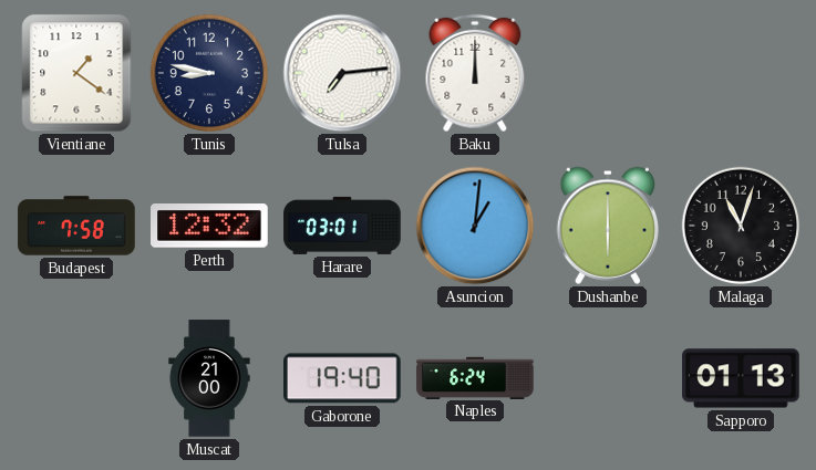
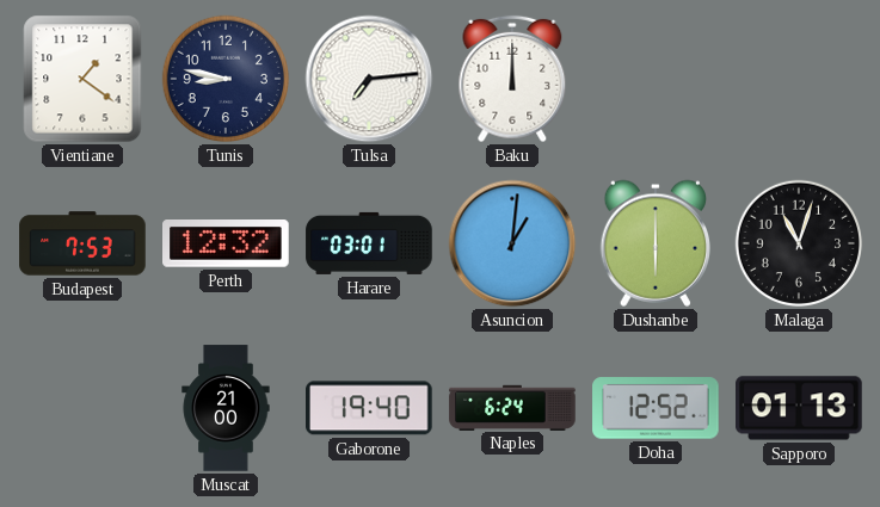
Budapest: 7:58 -> 7:53 (82, 243)
Doha: none -> 12:52 (656, 408)
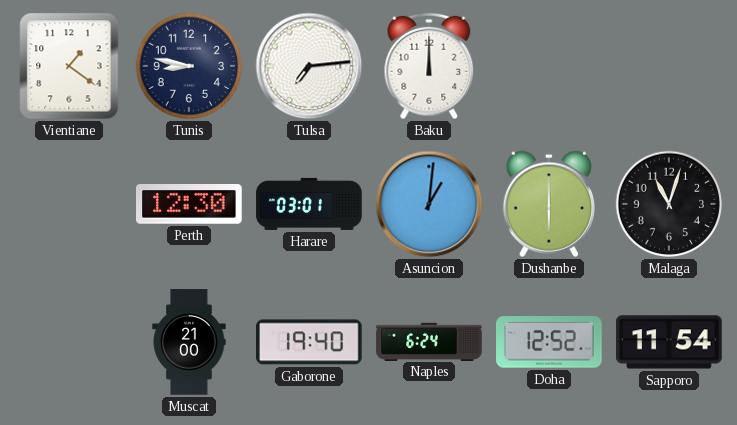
Budapest: 7:53 -> none (82, 243)
Perth: 12:32 -> 12:30 (190, 205)
Sapporo: 01:13 -> 11:54 (669, 342)
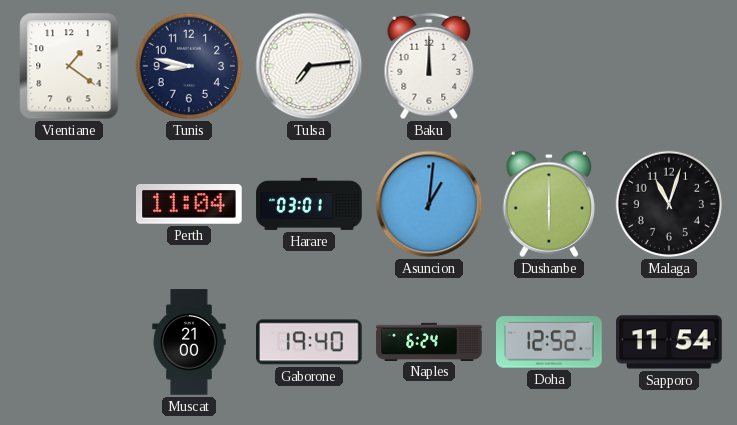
Perth: 12:30 -> 11:04 (190, 205)
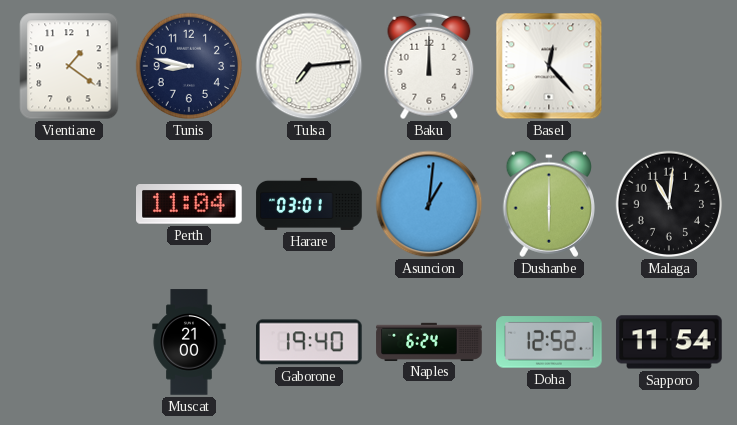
Basel: none -> 12:23 (549, 66)
Malaga: 11:03 -> 11:01 (669, 204)
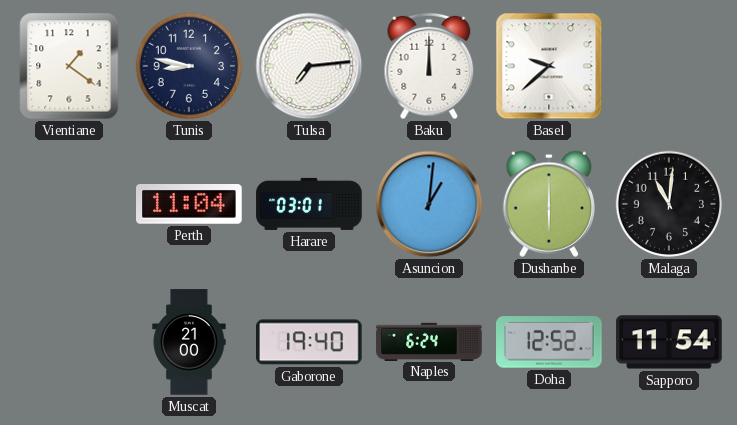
Basel: 12:23 -> 9:38 (549, 66)
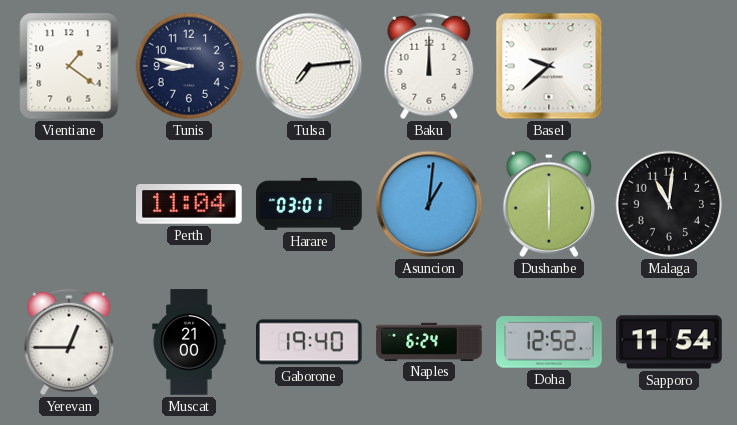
Yerevan: none -> 12:45 (69, 342)
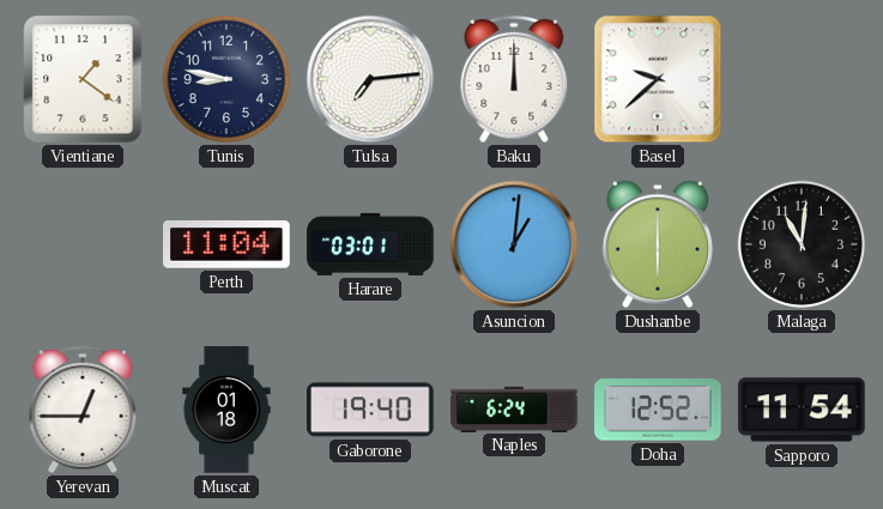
Muscat: 21:00 -> 01:18 (226, 410)
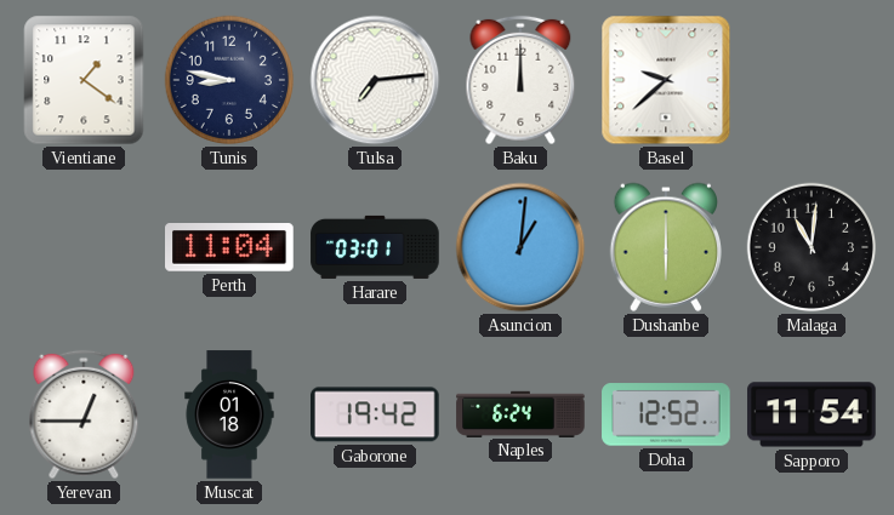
Gaborone: 19:40 -> 19:42 (376, 414)
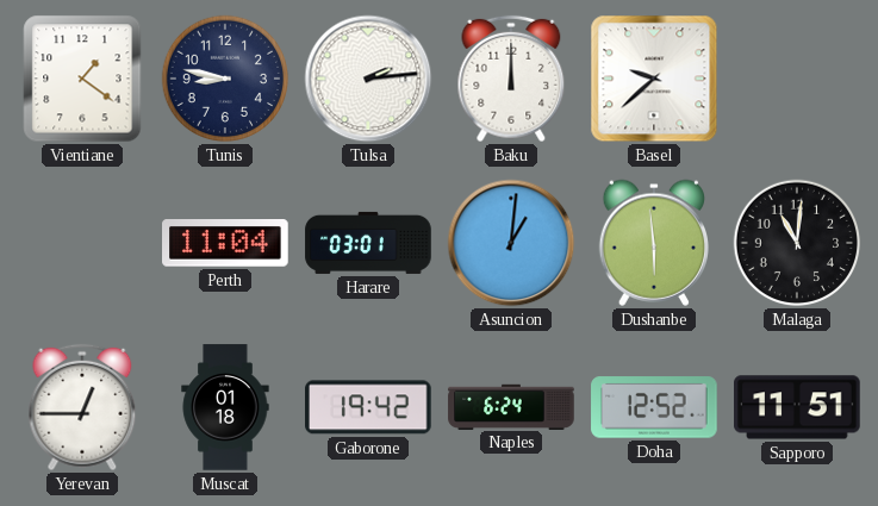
Tulsa: 7:14 -> 2:14 (368, 79)
Dushanbe: 6:00 -> 5:59 (653, 243)
Sapporo: 11:54 -> 11:51 (797, 407)
